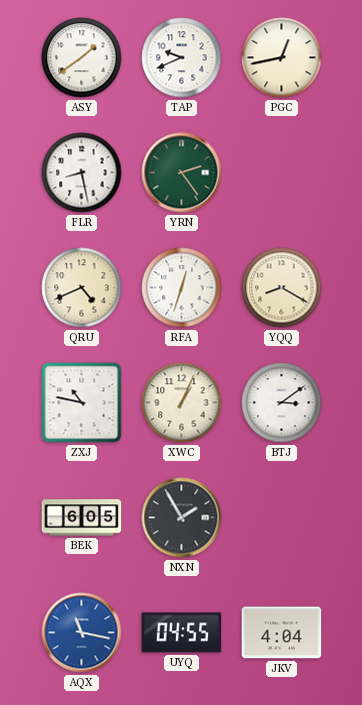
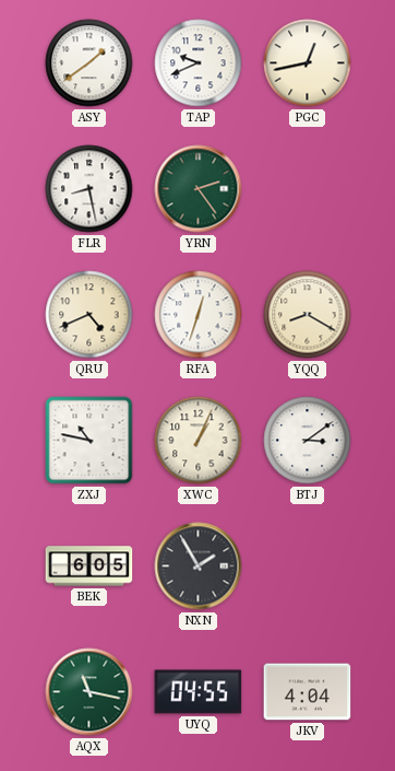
AQX dial: blue -> green (89, 692)
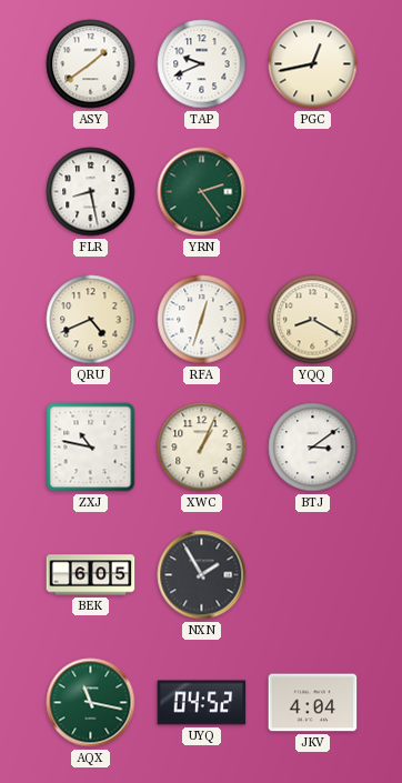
UYQ: 04:55 -> 04:52 (202, 703)
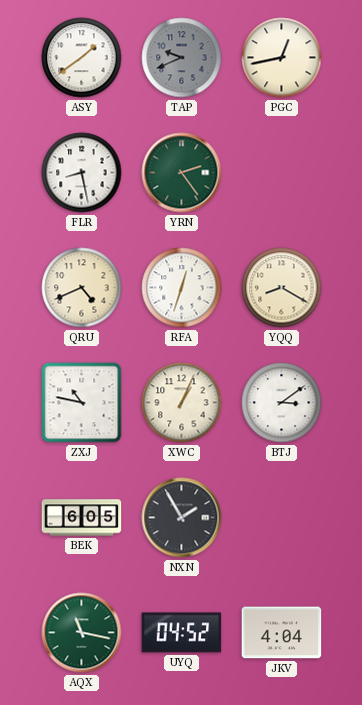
TAP dial: white -> grey (182, 58)
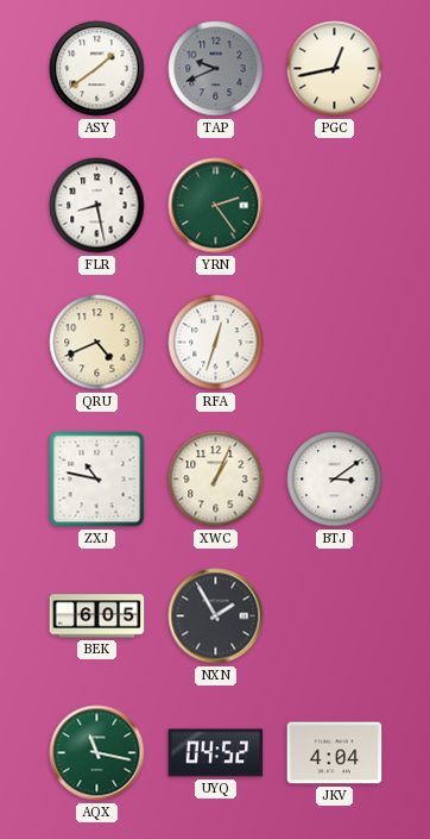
YQQ: 8:20 -> none (282, 288)
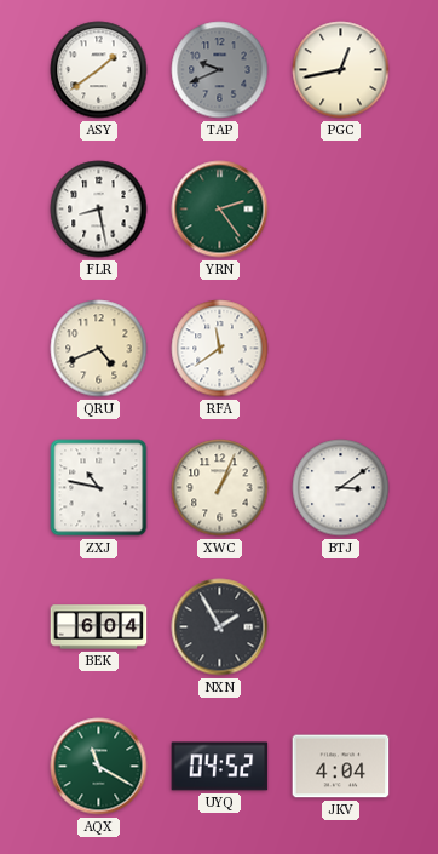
RFA: 12:33 -> 11:39 (220, 349)
BEK: 6:05 -> 6:04 (99, 627)
AQX: 11:17 -> 11:20 (99, 767)
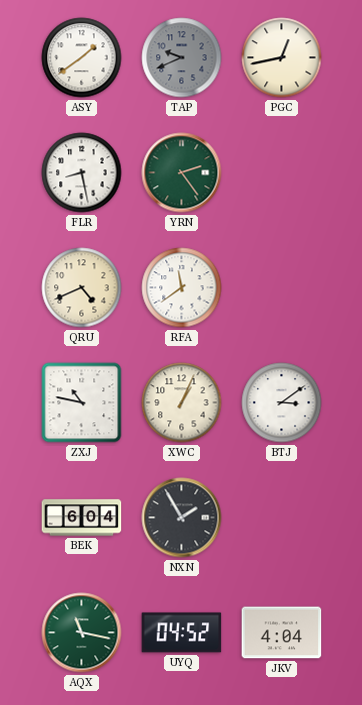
AQX: 11:20 -> 11:17 (82, 633)
